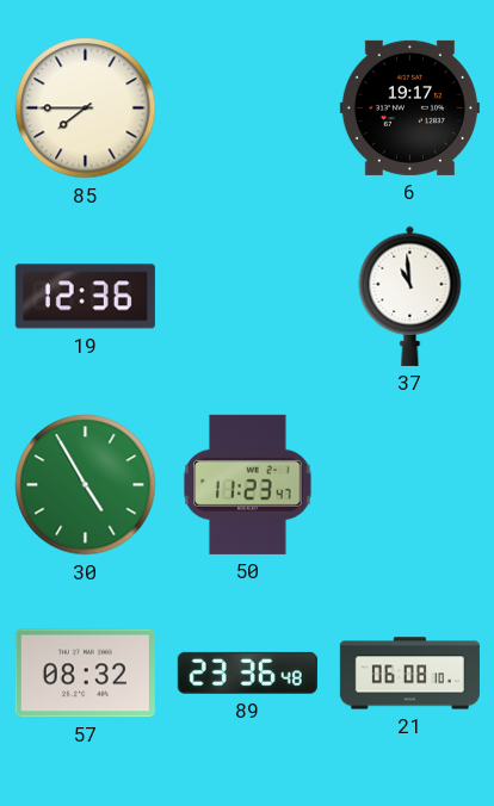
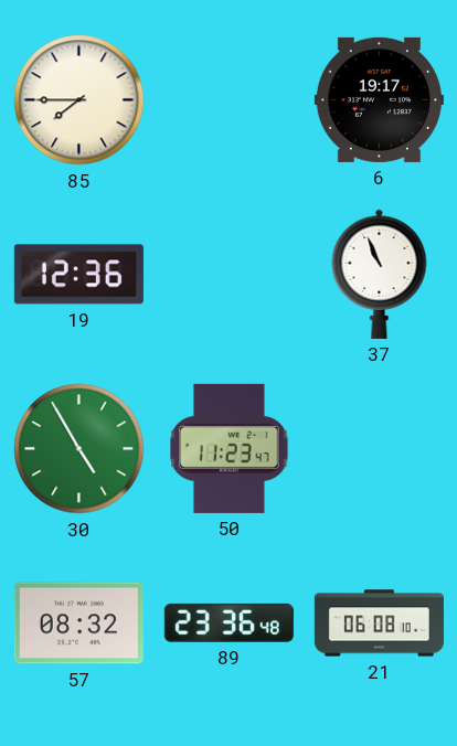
37: 10:59 -> 10:56 (380, 274)
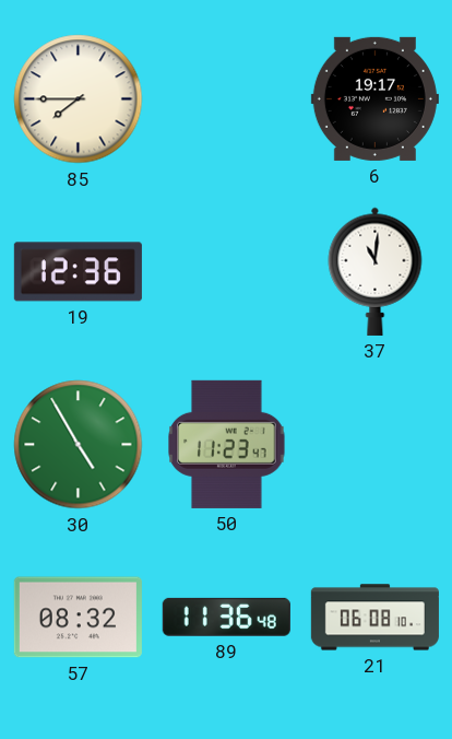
37: 10:56 -> 11:01 (376, 271)
89: 23:36 -> 11:36 (226, 617)
